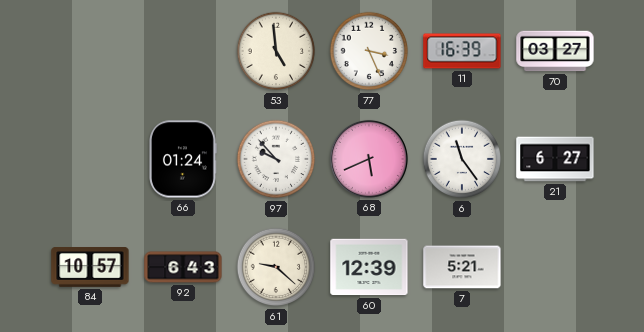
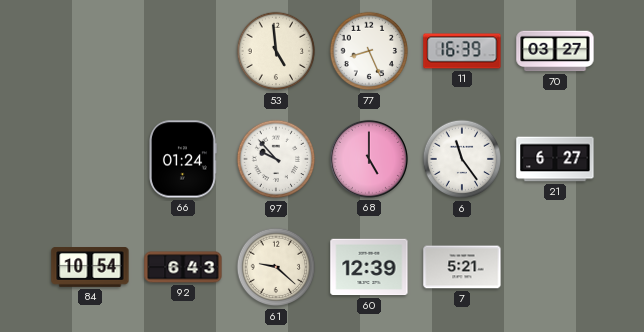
77: 3:26 -> 8:26 (369, 51)
68: 5:41 -> 5:00 (369, 159)
84: 10:57 -> 10:54 (90, 268)
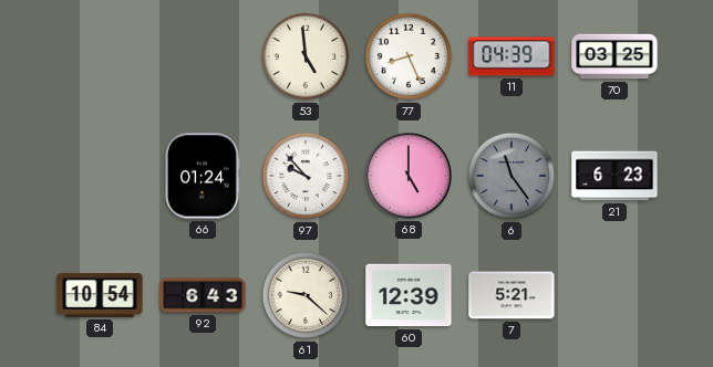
11: 16:39 -> 04:39 (512, 56)
70: 03:27 -> 03:25 (614, 56)
6 dial: white -> grey (512, 176)
21: 6:27 -> 6:23 (614, 176)
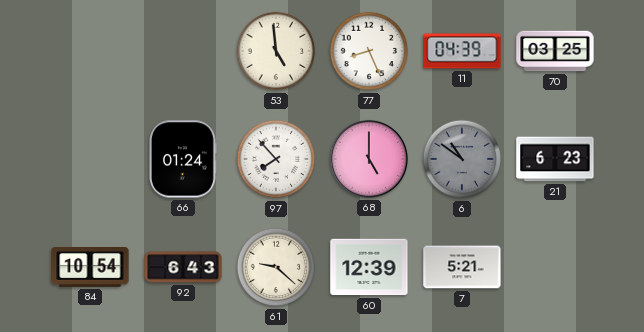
97: 9:53 -> 7:53 (276, 159)
6: 11:24 -> 10:51 (462, 159)
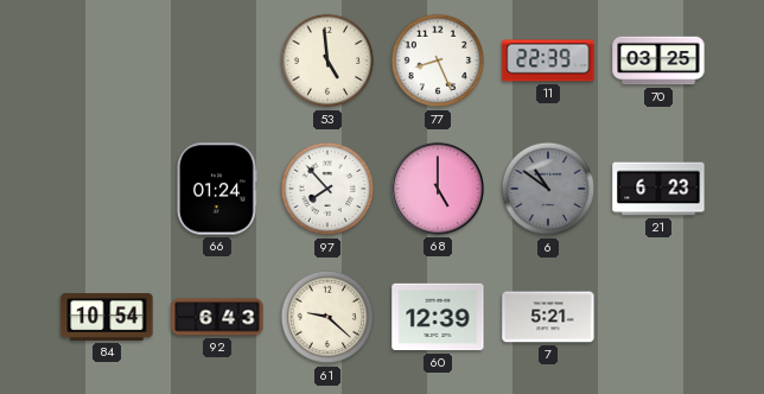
11: 04:39 -> 22:39 (548, 61)
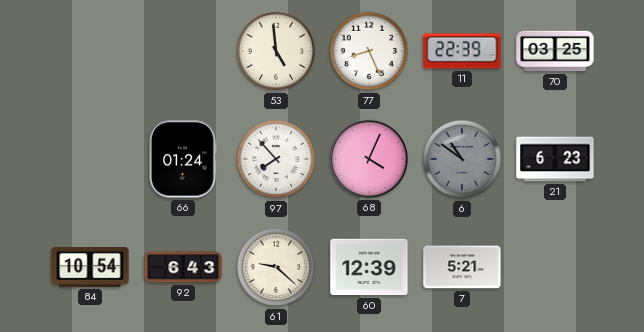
68: 5:00 -> 4:04 (369, 159)
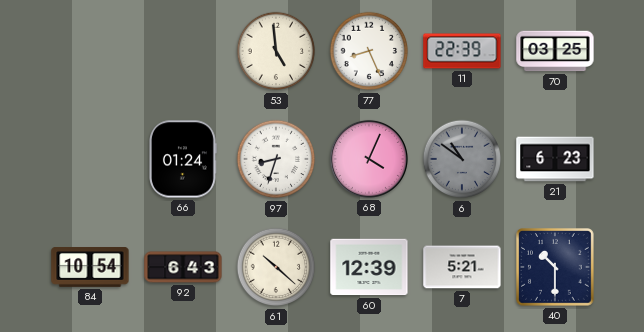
97: 7:53 -> 8:33 (276, 159)
61: 9:22 -> 10:22 (276, 267)
40: none -> 10:30 (556, 268)
